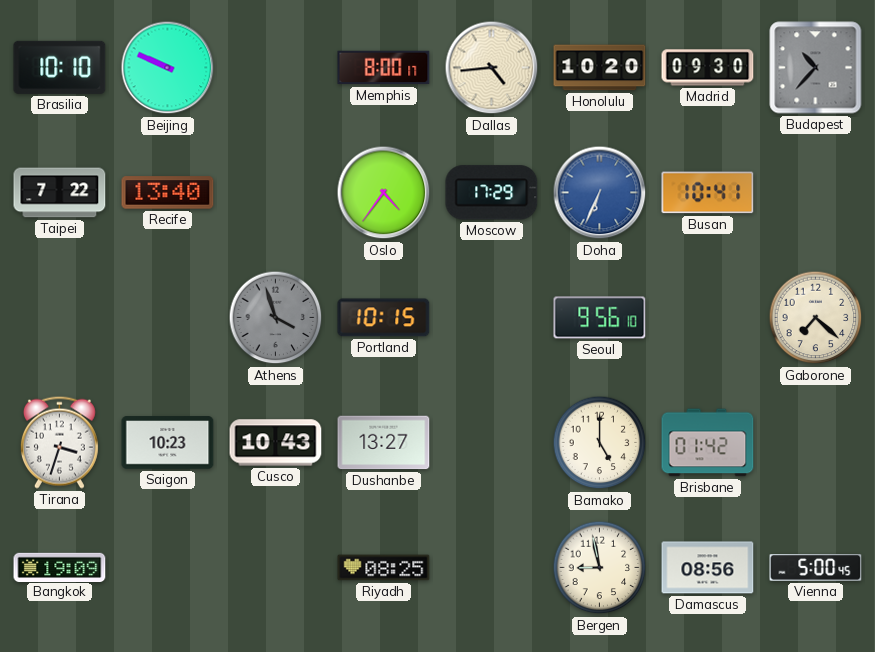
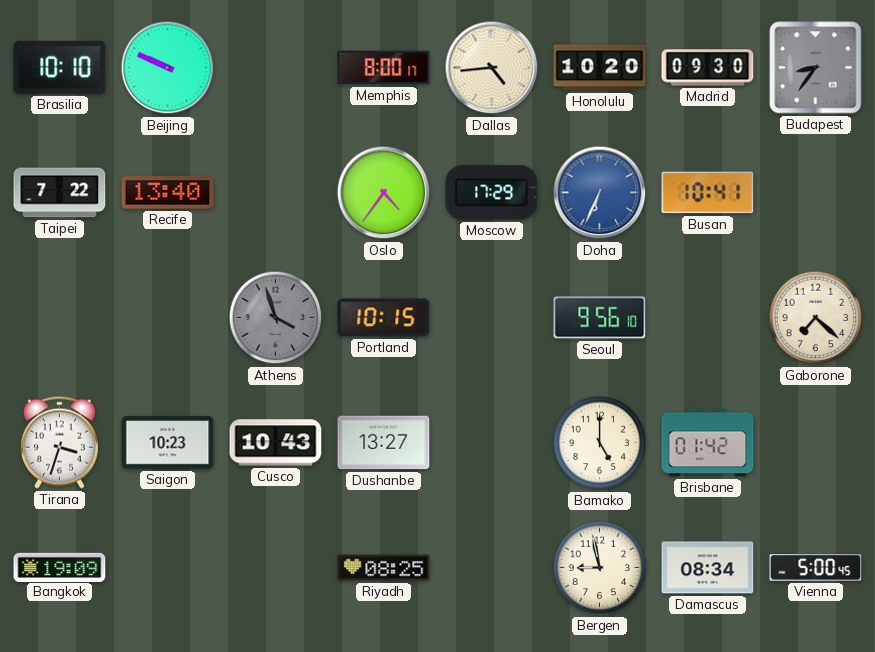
Budapest: 10:37 -> 8:36 (816, 68)
Damascus: 08:56 -> 08:34 (708, 568)
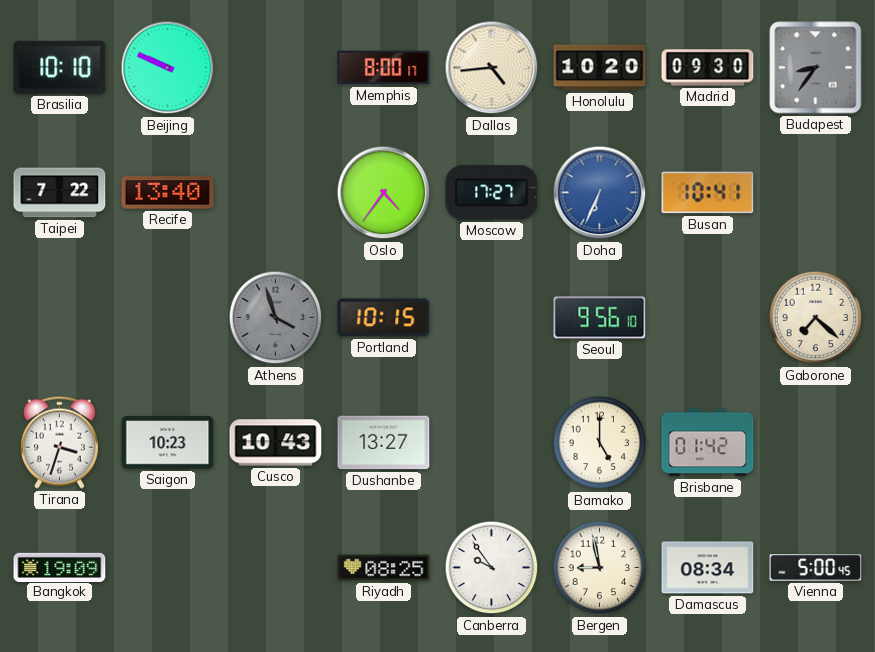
Moscow: 17:29 -> 17:27 (492, 193)
Canberra: none -> 9:54 (492, 568)
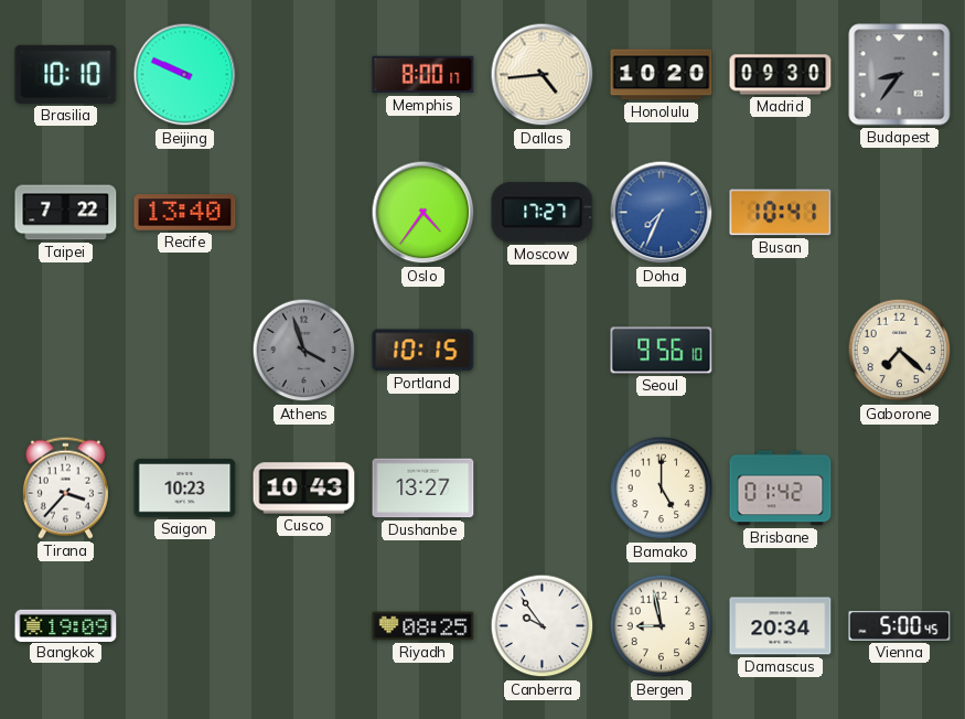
Doha: 6:34 -> 7:34 (662, 213)
Tirana: 3:33 -> 3:37 (65, 487)
Damascus: 08:34 -> 20:34 (781, 626)
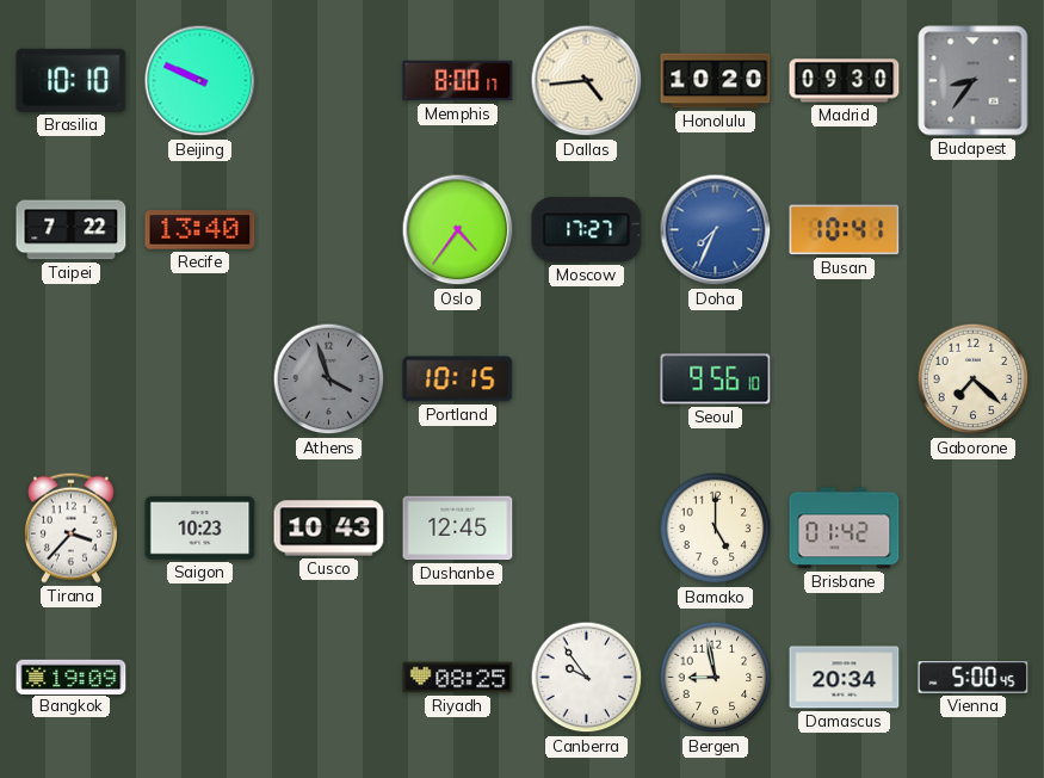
Dushanbe: 13:27 -> 12:45 (458, 529)
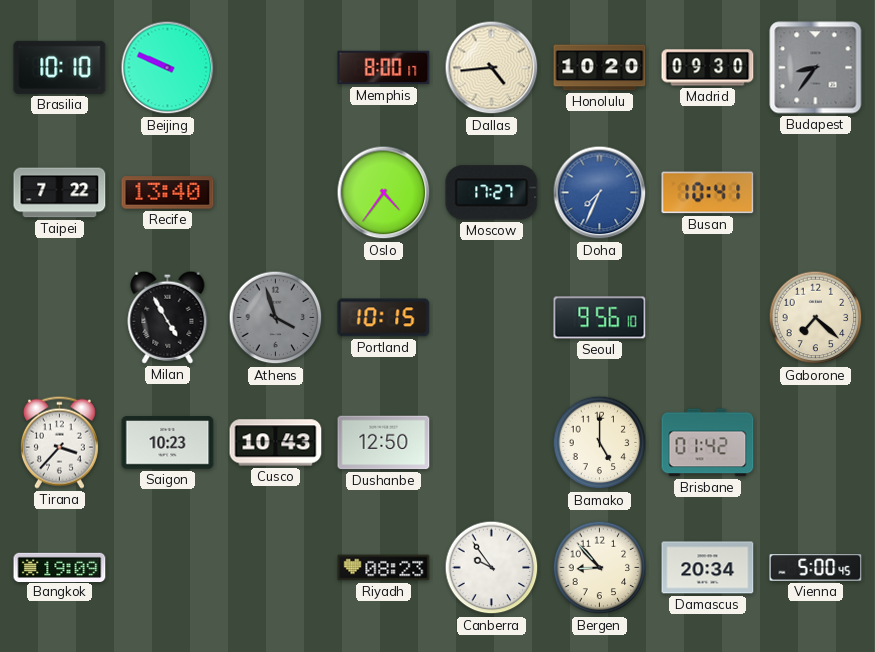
Milan: none -> 4:55 (168, 317)
Dushanbe: 12:45 -> 12:50 (384, 443)
Riyadh: 08:25 -> 08:23 (384, 568)
Bergen: 8:58 -> 8:53 (600, 568)
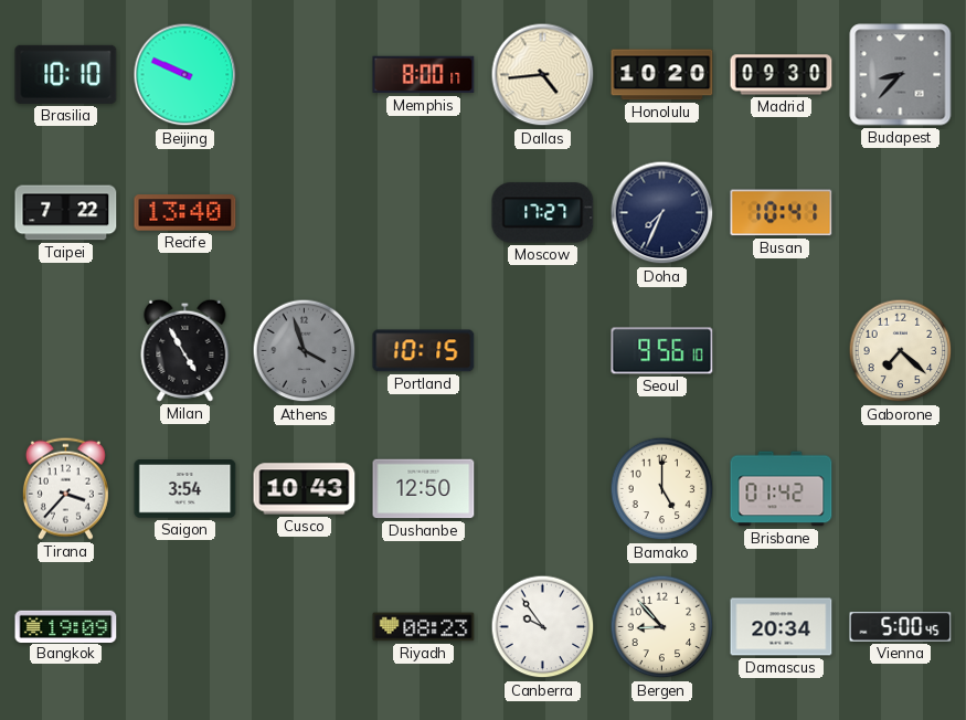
Budapest: 8:36 -> 8:37 (901, 75)
Oslo: 4:36 -> none (384, 193)
Doha dial: blue -> navy (662, 213)
Saigon: 10:23 -> 3:54 (185, 489)
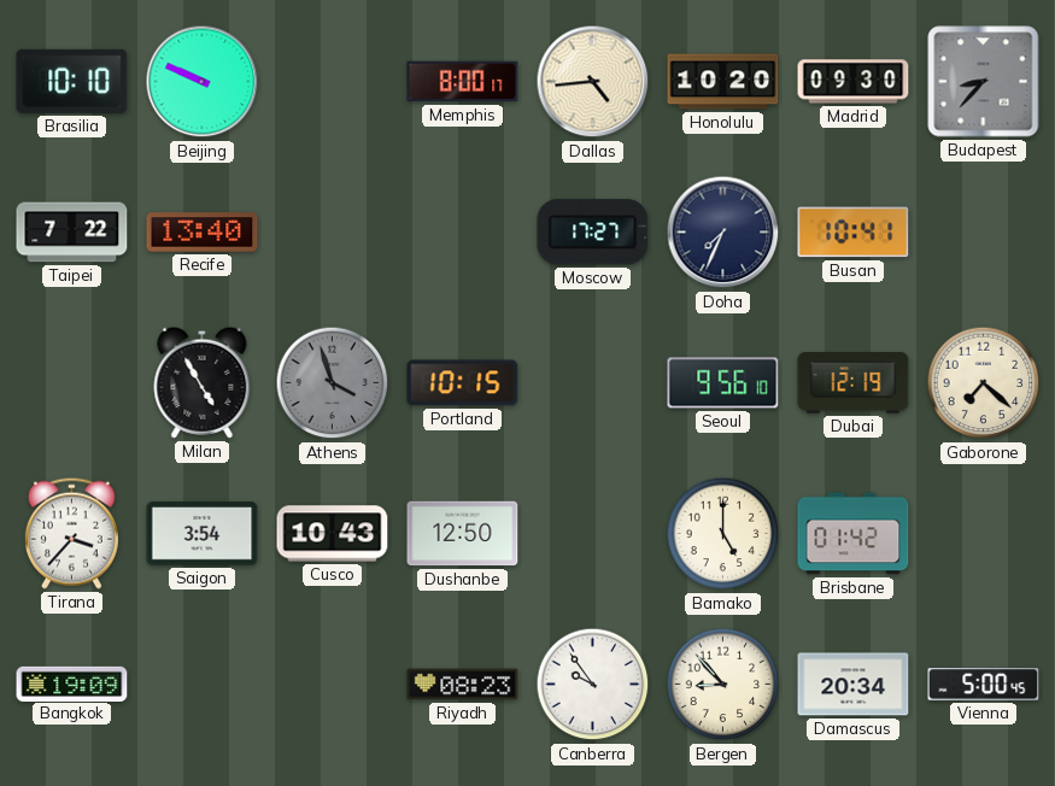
Dubai: none -> 12:19 (854, 383)
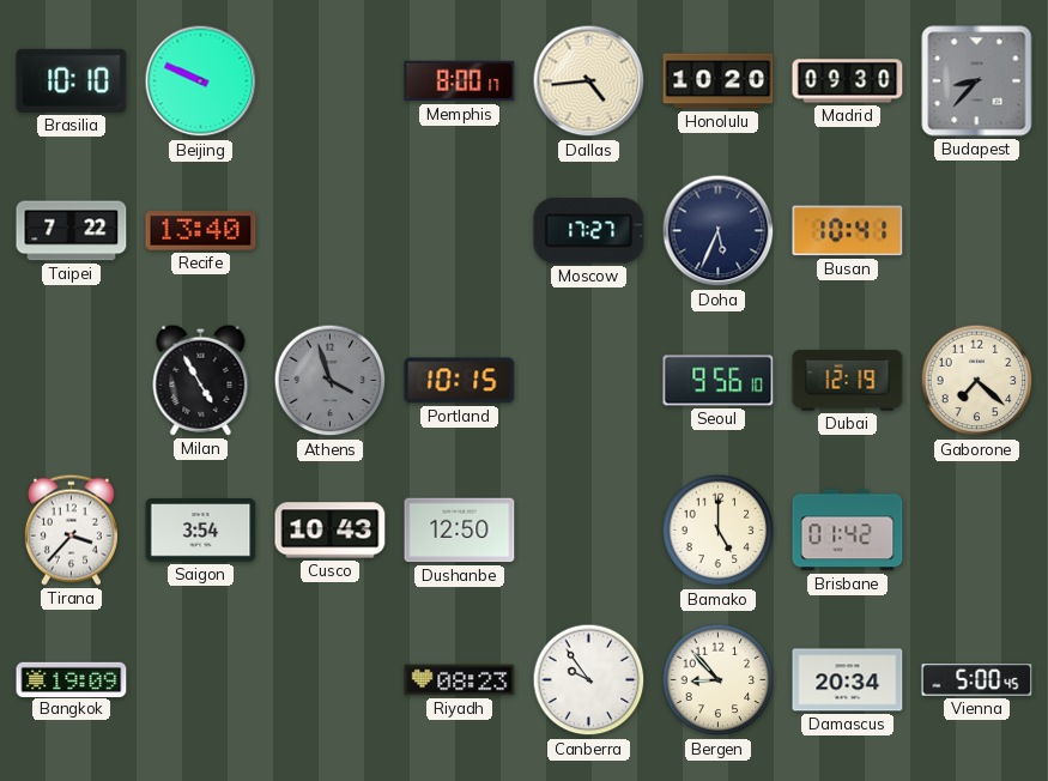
Doha: 7:34 -> 5:34 (719, 231)
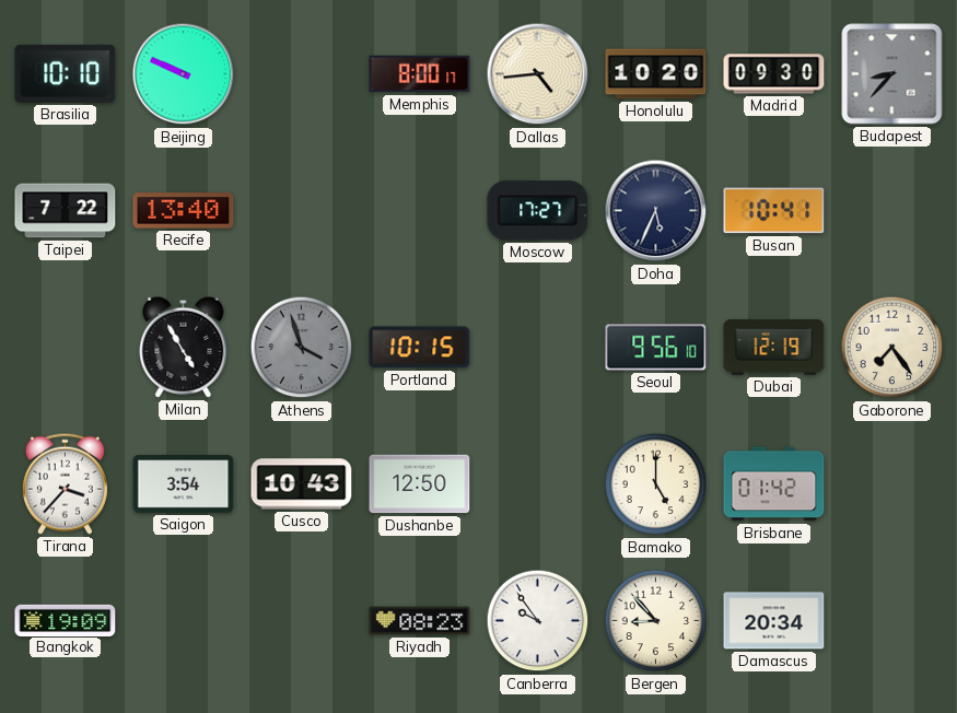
Gaborone: 7:22 -> 7:24 (892, 348)
Vienna: 5:00 -> none (977, 680)
